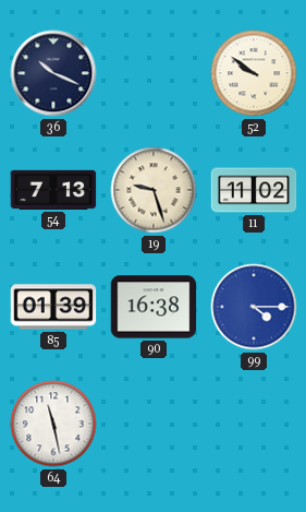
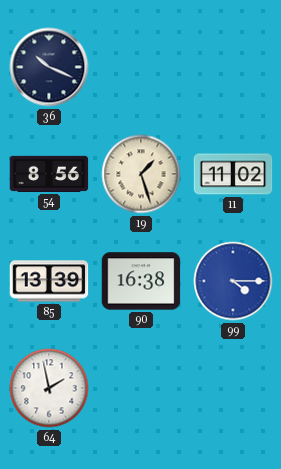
52: 9:51 -> none (254, 73)
54: 7:13 -> 8:56 (49, 174)
19: 9:27 -> 1:27 (141, 174)
85: 01:39 -> 13:39 (49, 281)
64: 11:28 -> 1:58 (49, 388)
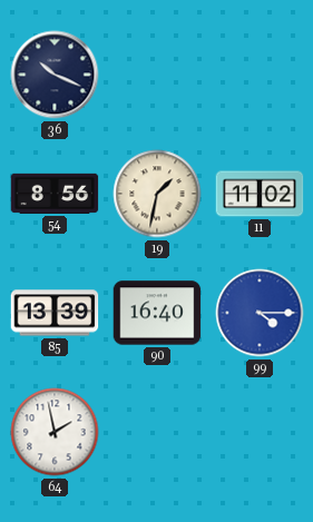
19: 1:27 -> 1:32 (157, 194)
90: 16:38 -> 16:40 (157, 313)
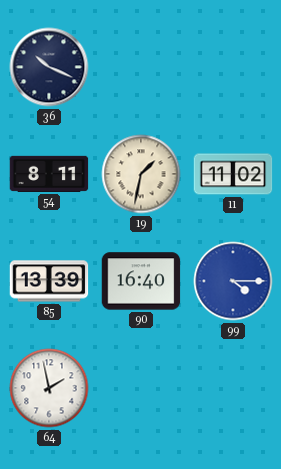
54: 8:56 -> 8:11 (49, 174)
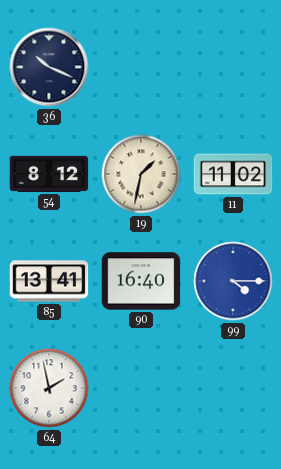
54: 8:11 -> 8:12 (49, 174)
85: 13:39 -> 13:41 (49, 281)
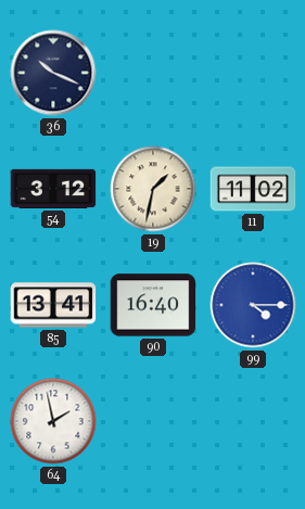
54: 8:12 -> 3:12 (53, 189)
